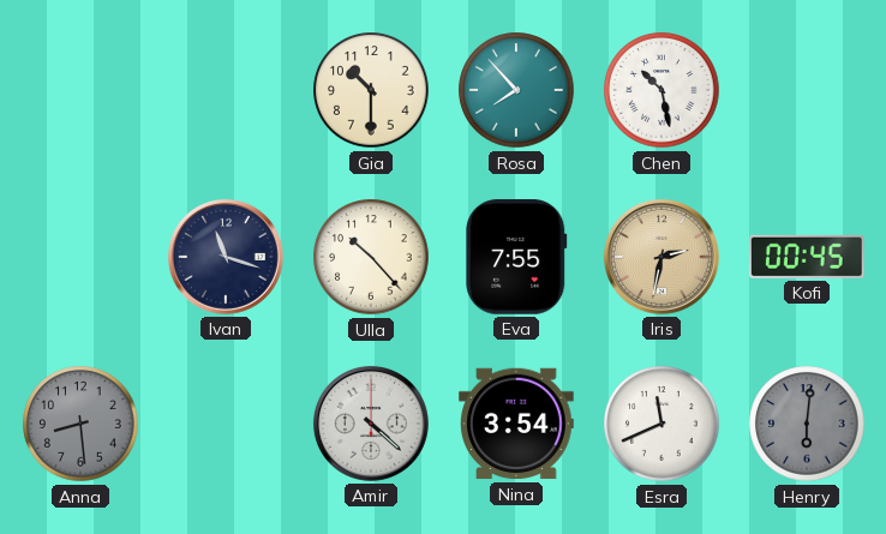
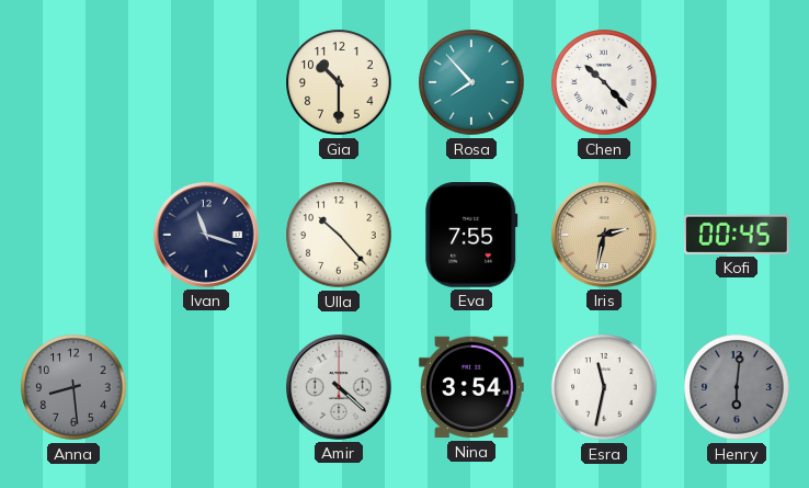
Chen: 10:28 -> 10:23 (604, 82)
Esra: 11:41 -> 11:32 (604, 387)
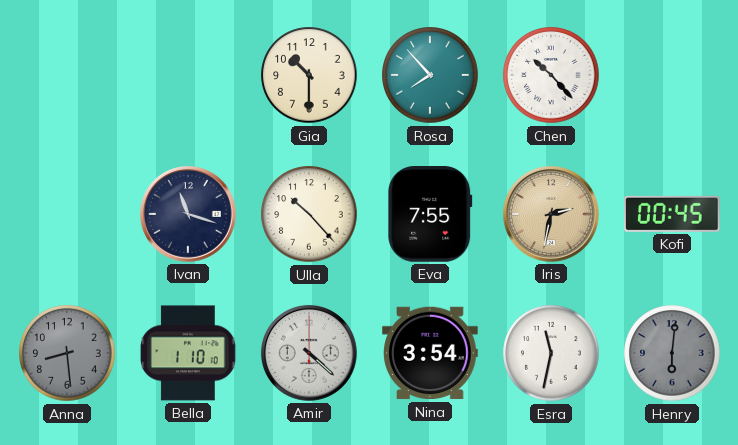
Bella: none -> 1:10 (188, 353)
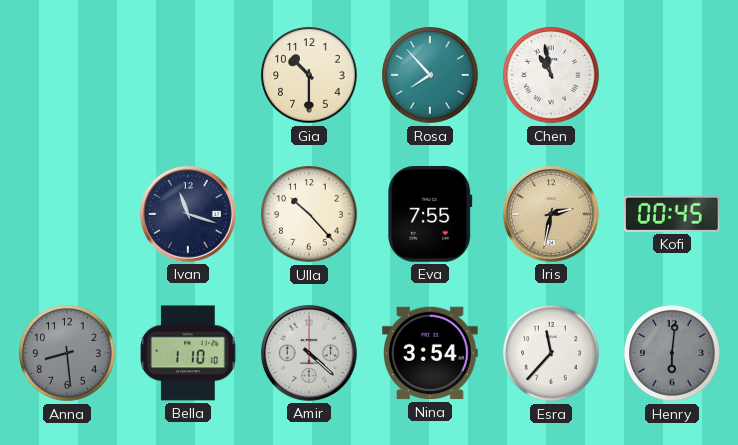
Chen: 10:23 -> 10:58 (551, 75)
Esra: 11:32 -> 11:37 (551, 353)
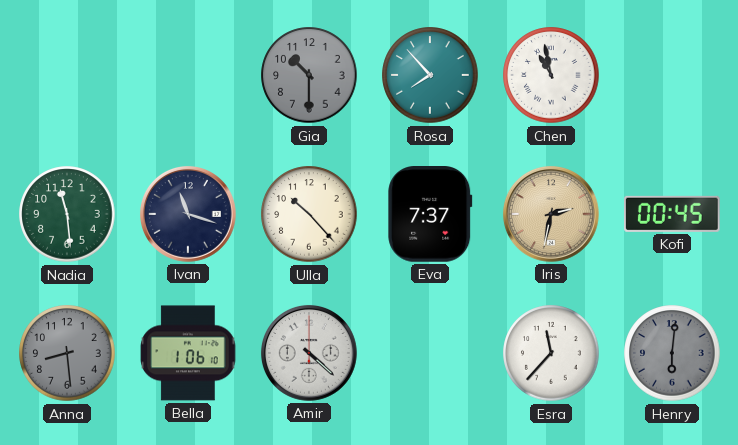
Gia dial: cream -> grey (309, 75)
Nadia: none -> 11:29 (67, 214)
Eva: 7:55 -> 7:37 (430, 215)
Bella: 1:10 -> 1:06 (188, 353)
Nina: 3:54 -> none (430, 353)
